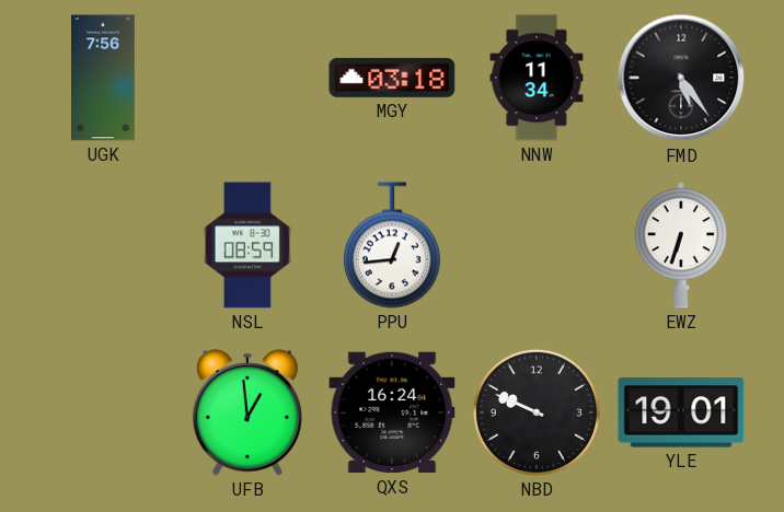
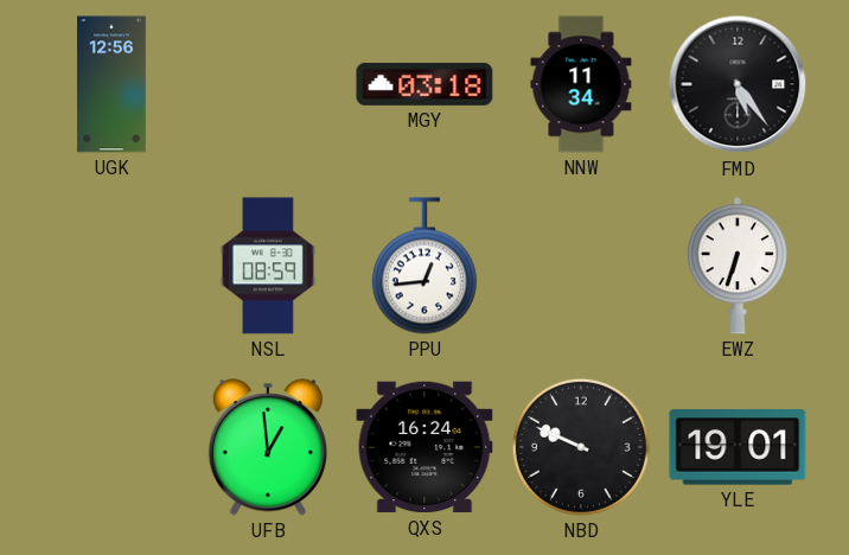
UGK: 7:56 -> 12:56 (113, 84)
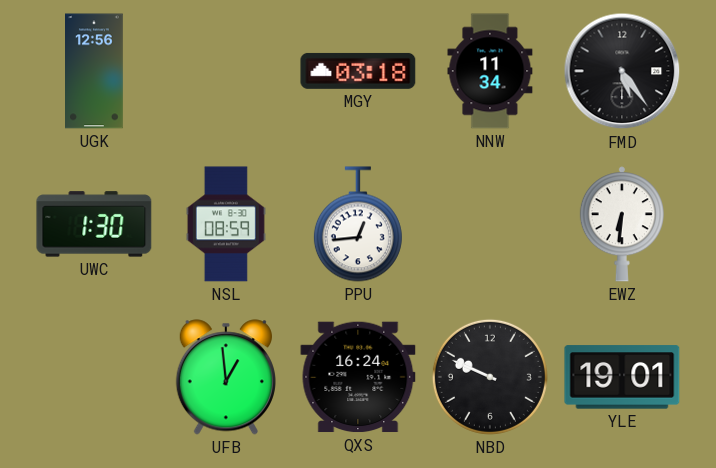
UWC: none -> 1:30 (94, 224)
EWZ: 6:33 -> 6:31 (622, 224)
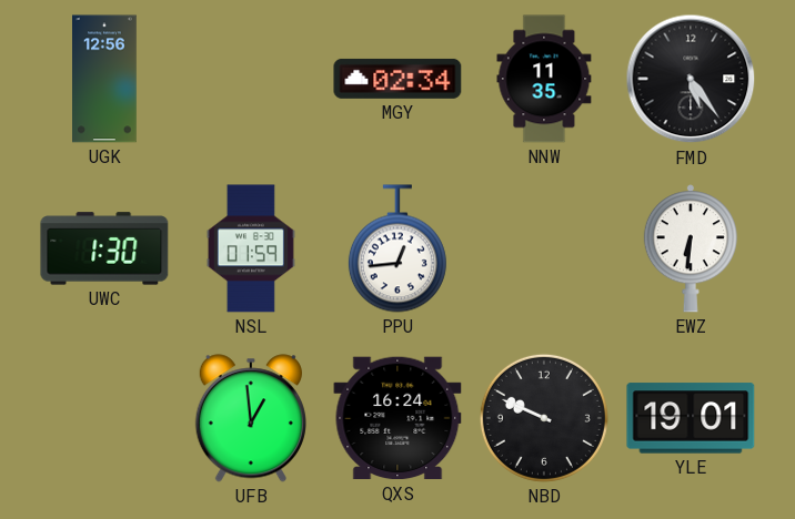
MGY: 03:18 -> 02:34 (398, 79)
NNW: 11:34 -> 11:35 (544, 79)
NSL: 08:59 -> 01:59 (251, 248)
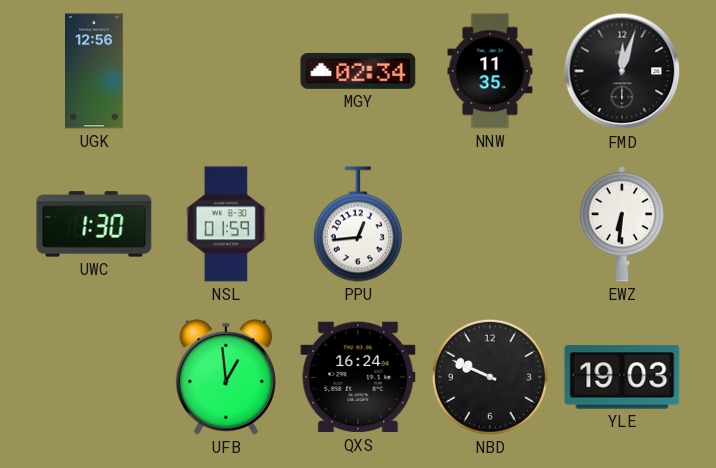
FMD: 5:24 -> 12:03 (622, 71)
YLE: 19:01 -> 19:03 (622, 377)
